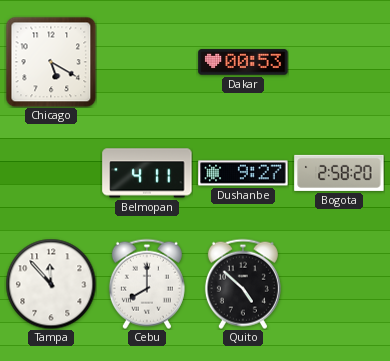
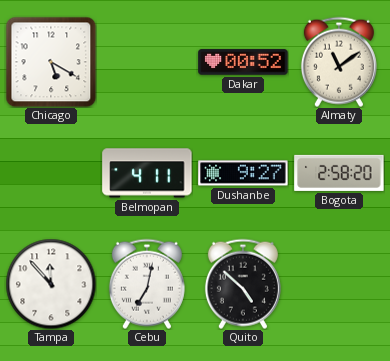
Dakar: 00:53 -> 00:52 (243, 62)
Almaty: none -> 11:09 (339, 62)
Cebu: 8:00 -> 7:02 (147, 284)
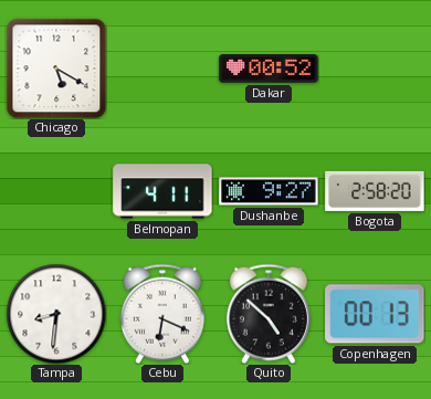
Almaty: 11:09 -> none (339, 62)
Tampa: 11:53 -> 8:31 (56, 314)
Cebu: 7:02 -> 6:19 (162, 314)
Copenhagen: none -> 00:13 (375, 314)
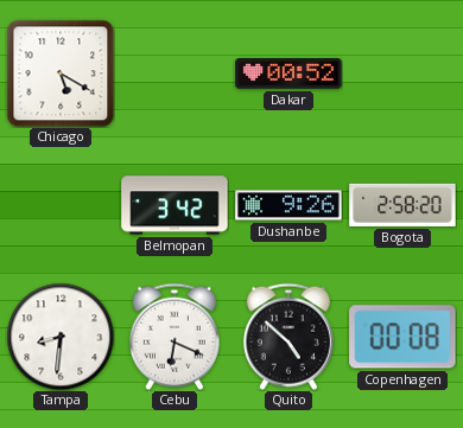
Belmopan: 4:11 -> 3:42 (175, 205)
Dushanbe: 9:27 -> 9:26 (288, 205)
Copenhagen: 00:13 -> 00:08 (402, 337)
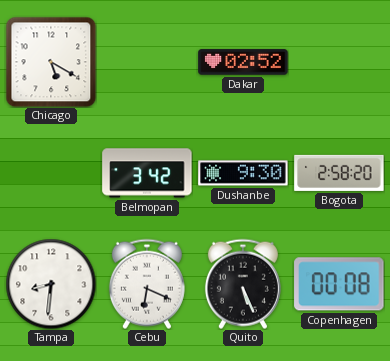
Dakar: 00:52 -> 02:52 (243, 62)
Dushanbe: 9:26 -> 9:30 (243, 173)
Quito: 4:52 -> 5:26 (243, 284)
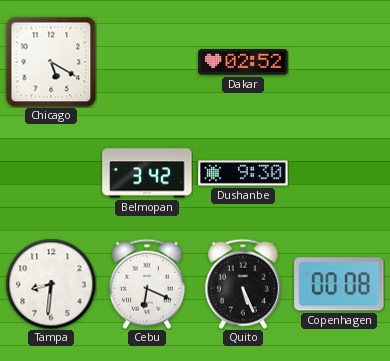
Bogota: 2:58 -> none (339, 173)
